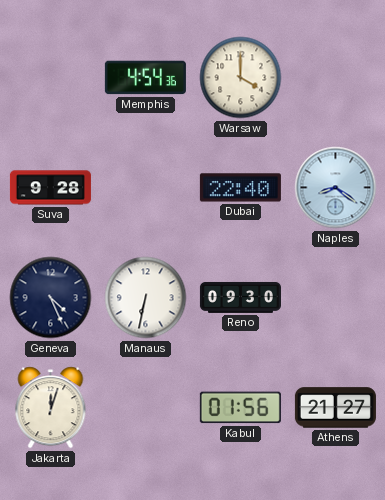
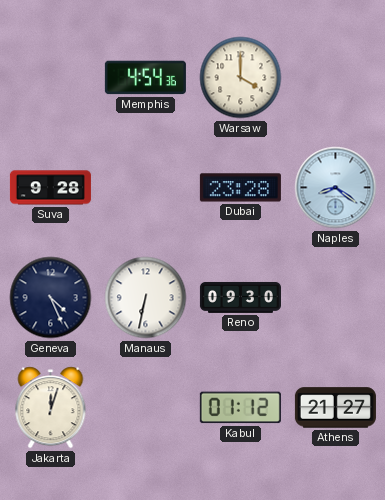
Dubai: 22:40 -> 23:28 (240, 188)
Kabul: 01:56 -> 01:12 (240, 408)
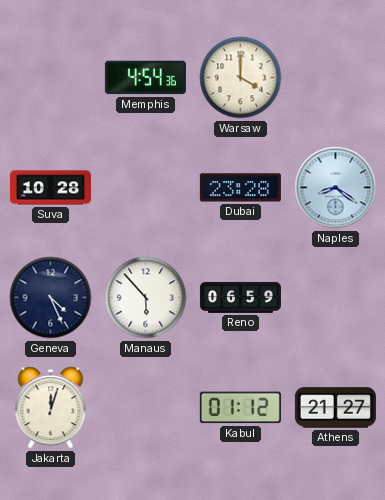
Suva: 9:28 -> 10:28 (50, 188)
Manaus: 6:32 -> 5:53 (146, 298)
Reno: 09:30 -> 06:59 (240, 297)
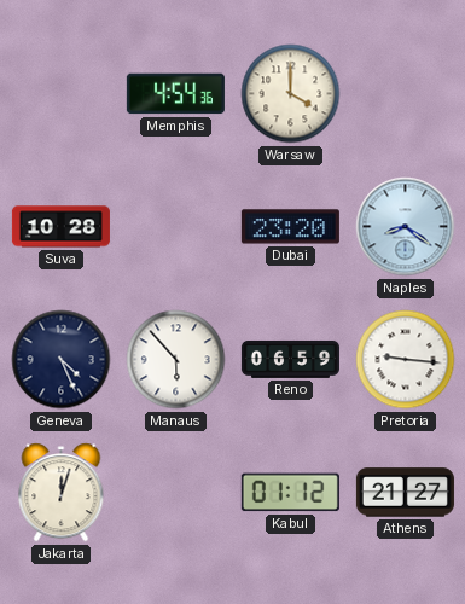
Dubai: 23:28 -> 23:20 (290, 227)
Pretoria: none -> 9:16 (406, 360)
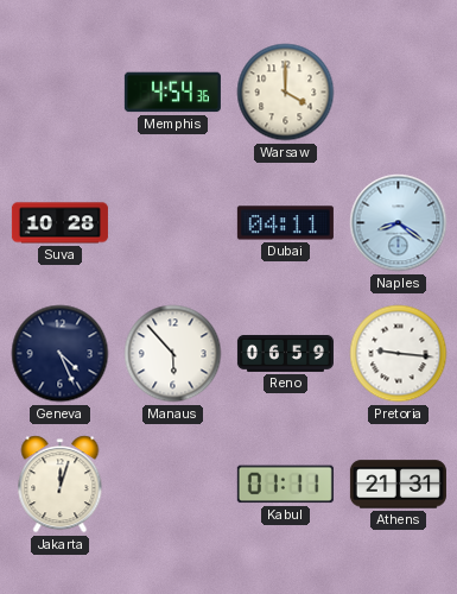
Dubai: 23:20 -> 04:11 (285, 223)
Kabul: 01:12 -> 01:11 (285, 485)
Athens: 21:27 -> 21:31 (398, 485)
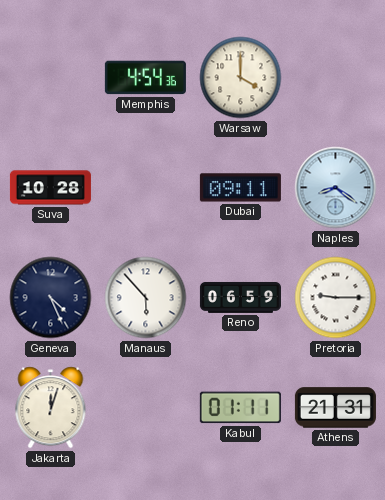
Dubai: 04:11 -> 09:11 (240, 188)
Pretoria: 9:16 -> 9:15 (336, 298)
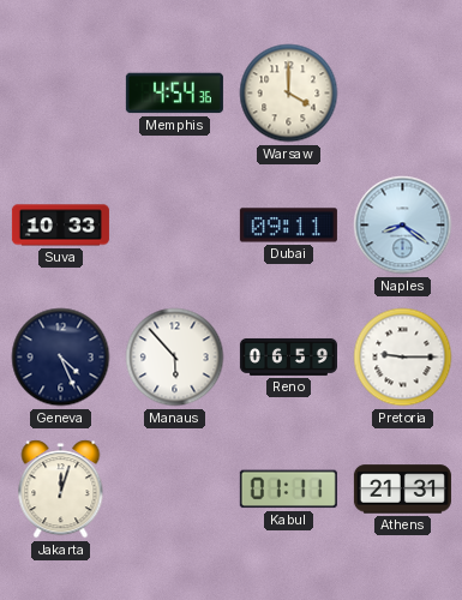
Suva: 10:28 -> 10:33 (60, 226)
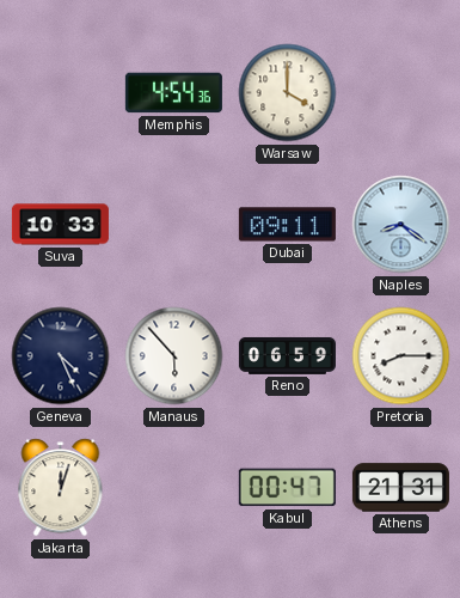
Pretoria: 9:15 -> 8:15 (401, 356)
Kabul: 01:11 -> 00:47 (287, 488)
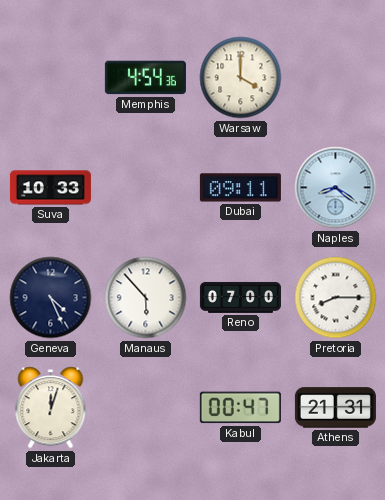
Reno: 06:59 -> 07:00 (240, 297)
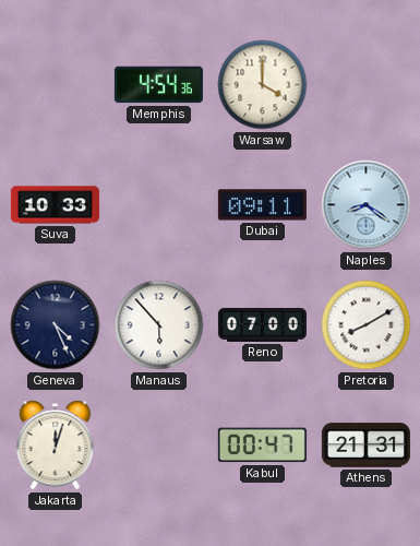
Pretoria: 8:15 -> 8:10 (367, 325)
